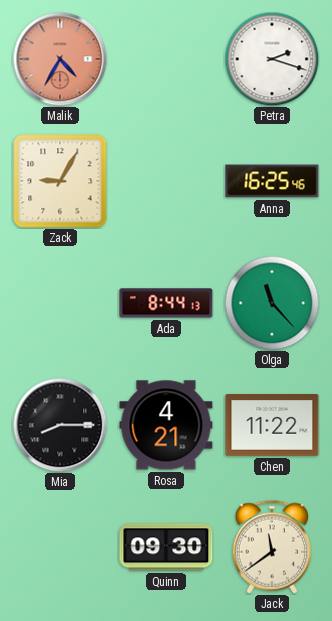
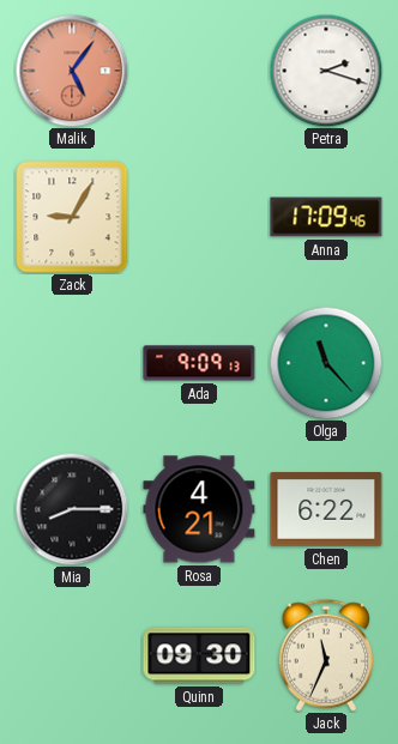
Malik: 4:35 -> 5:06 (72, 71)
Anna: 16:25 -> 17:09 (326, 217)
Ada: 8:44 -> 9:09 (199, 363)
Chen: 11:22 -> 6:22 (326, 509)
Jack: 11:39 -> 11:34 (325, 655)
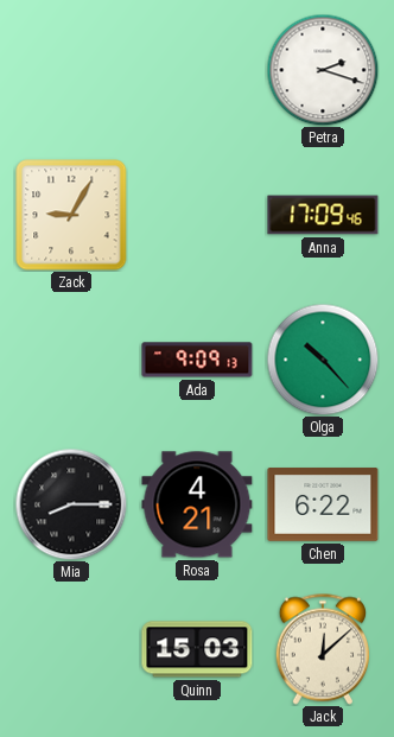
Malik: 5:06 -> none (72, 71)
Olga: 11:23 -> 10:23 (323, 360)
Quinn: 09:30 -> 15:03 (197, 649)
Jack: 11:34 -> 12:08 (322, 649)
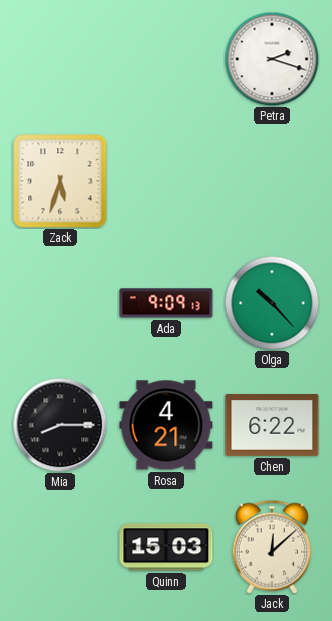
Zack: 9:05 -> 5:33 (60, 181)
Anna: 17:09 -> none (323, 215)
